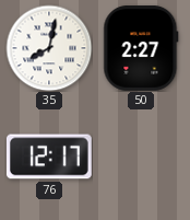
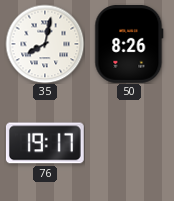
50: 2:27 -> 8:26 (129, 44)
76: 12:17 -> 19:17 (45, 143)
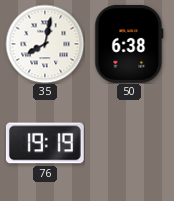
50: 8:26 -> 6:38 (129, 44)
76: 19:17 -> 19:19 (45, 143)
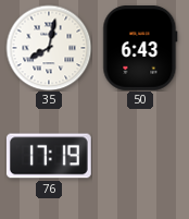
50: 6:38 -> 6:43 (140, 48)
76: 19:19 -> 17:19 (49, 156)
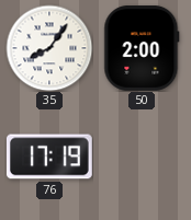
35: 8:02 -> 8:06 (49, 48)
50: 6:43 -> 2:00 (142, 48)
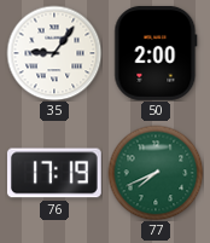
35: 8:06 -> 9:06 (54, 53)
77: none -> 7:41 (156, 173)
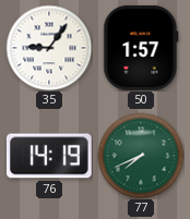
50: 2:00 -> 1:57 (141, 48)
76: 17:19 -> 14:19 (49, 156)
